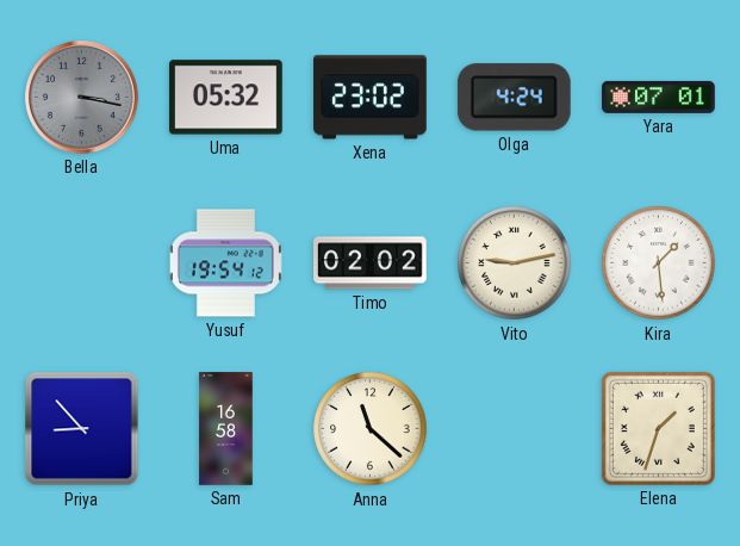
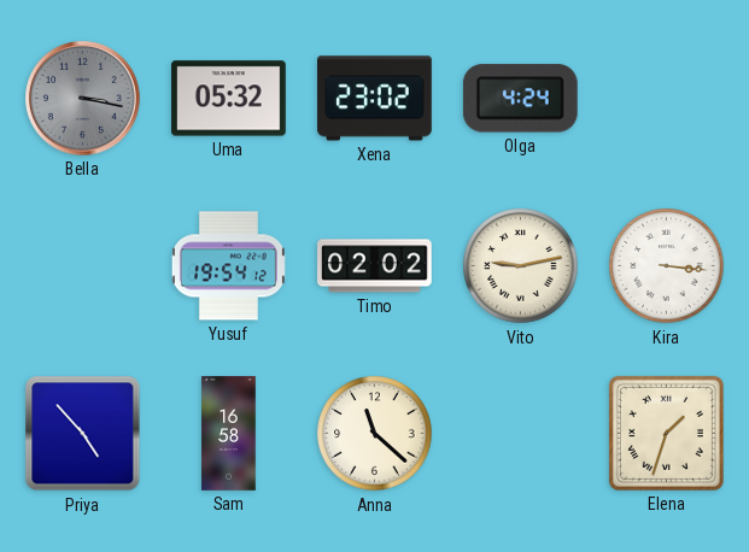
Yara: 07:01 -> none (659, 97)
Kira: 1:29 -> 3:16 (667, 266)
Priya: 8:53 -> 4:53 (83, 434)
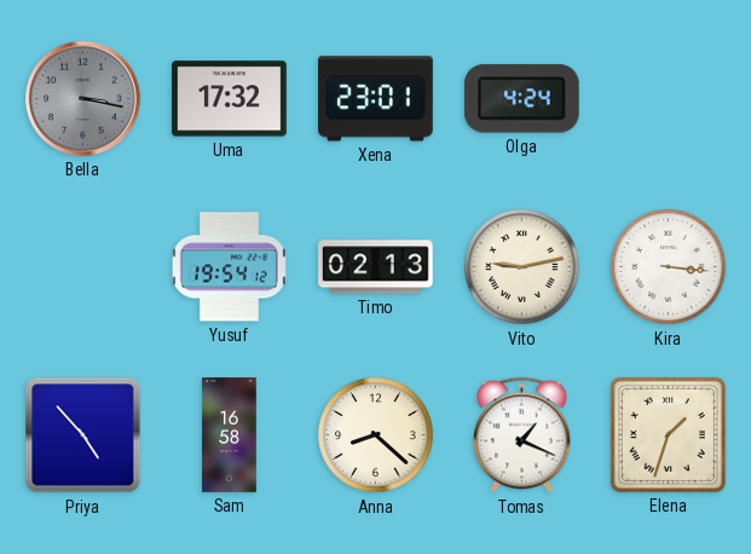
Uma: 05:32 -> 17:32 (230, 99)
Xena: 23:02 -> 23:01 (376, 99)
Timo: 02:02 -> 02:13 (376, 267)
Anna: 11:22 -> 8:22 (376, 435)
Tomas: none -> 1:19 (522, 435)
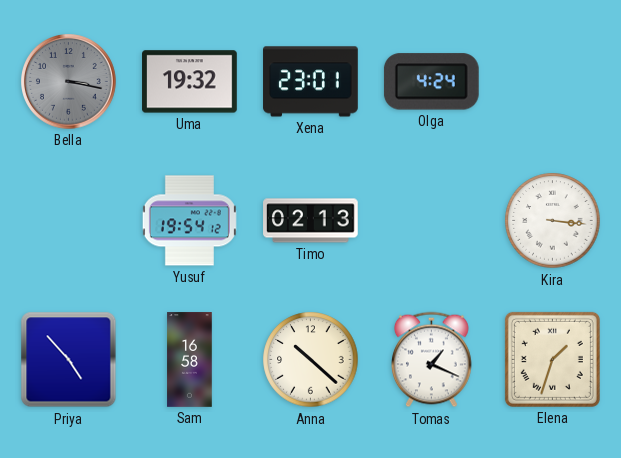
Uma: 17:32 -> 19:32 (190, 82)
Vito: 9:13 -> none (522, 267)
Anna: 8:22 -> 10:22 (311, 360)
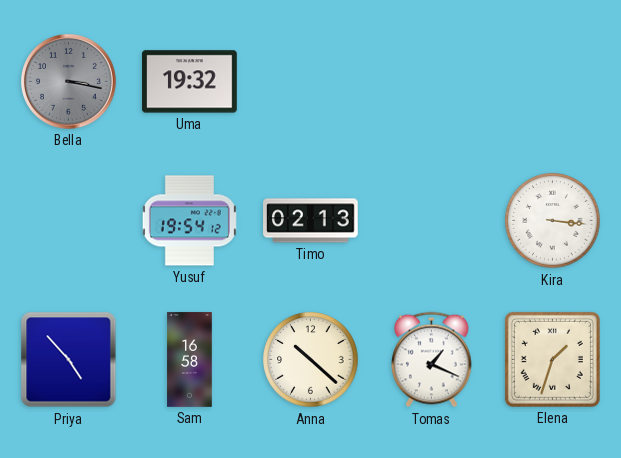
Xena: 23:01 -> none (311, 82)
Olga: 4:24 -> none (431, 82)
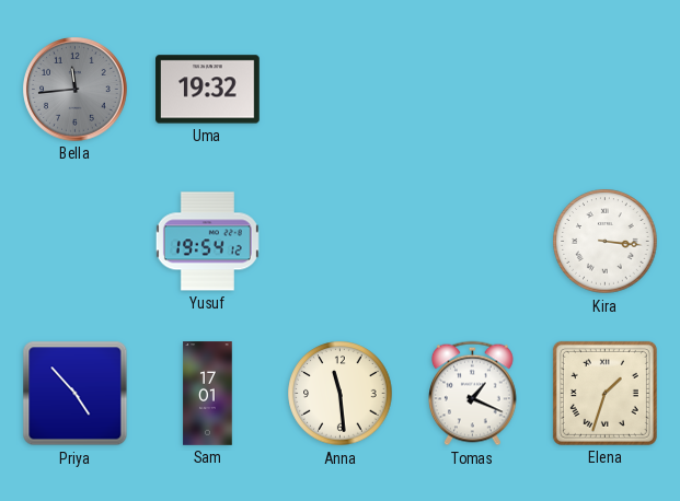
Bella: 3:17 -> 11:44 (76, 90)
Timo: 02:13 -> none (311, 221)
Sam: 16:58 -> 17:01 (208, 394)
Anna: 10:22 -> 11:29 (341, 394)
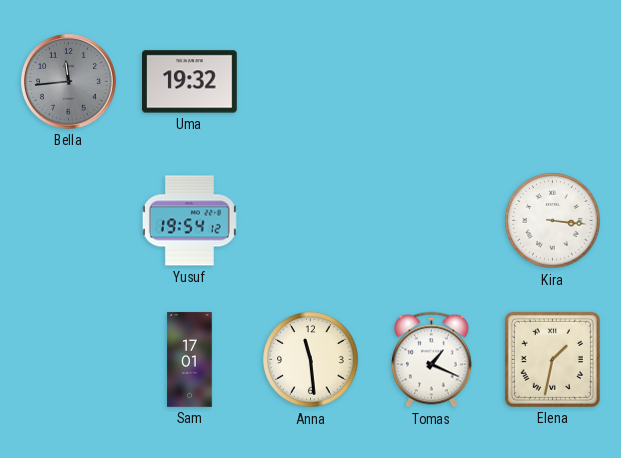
Priya: 4:53 -> none (76, 394)
Elena: 1:33 -> 1:32 (552, 359)
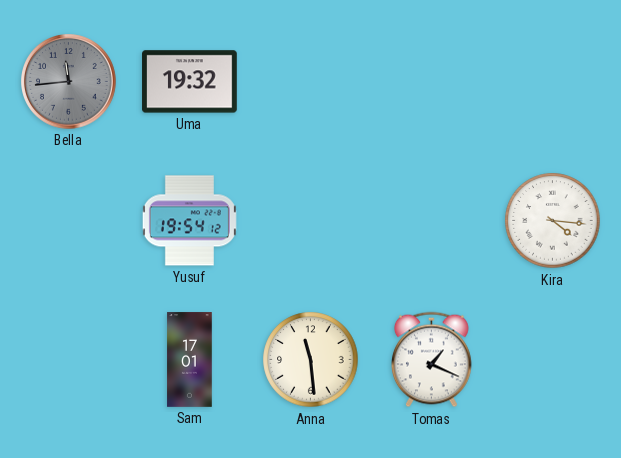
Kira: 3:16 -> 4:16 (553, 221)
Elena: 1:32 -> none (552, 359)
